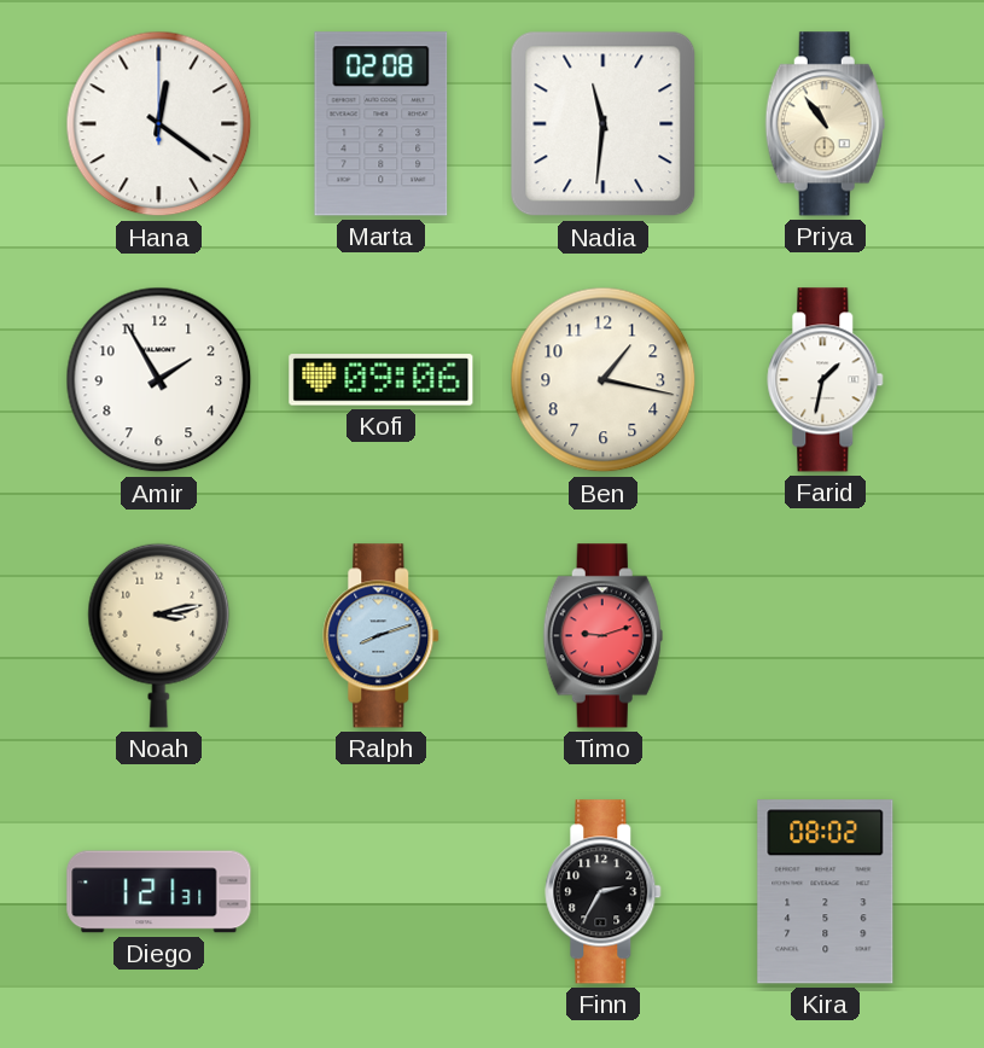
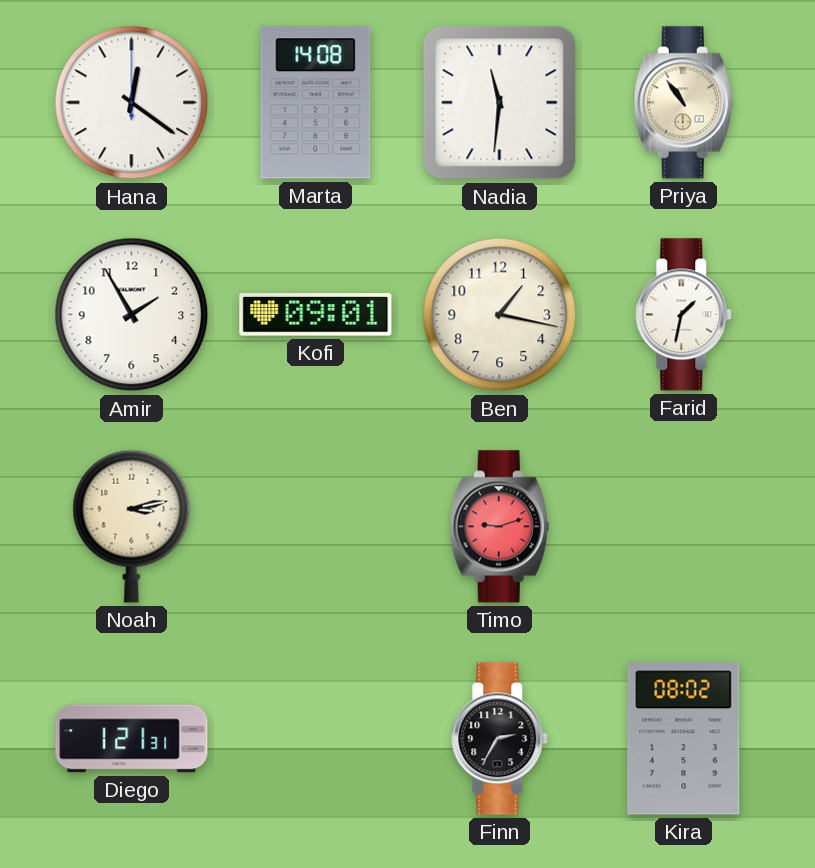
Marta: 02:08 -> 14:08 (316, 103)
Kofi: 09:06 -> 09:01 (316, 315)
Ralph: 8:12 -> none (382, 636)
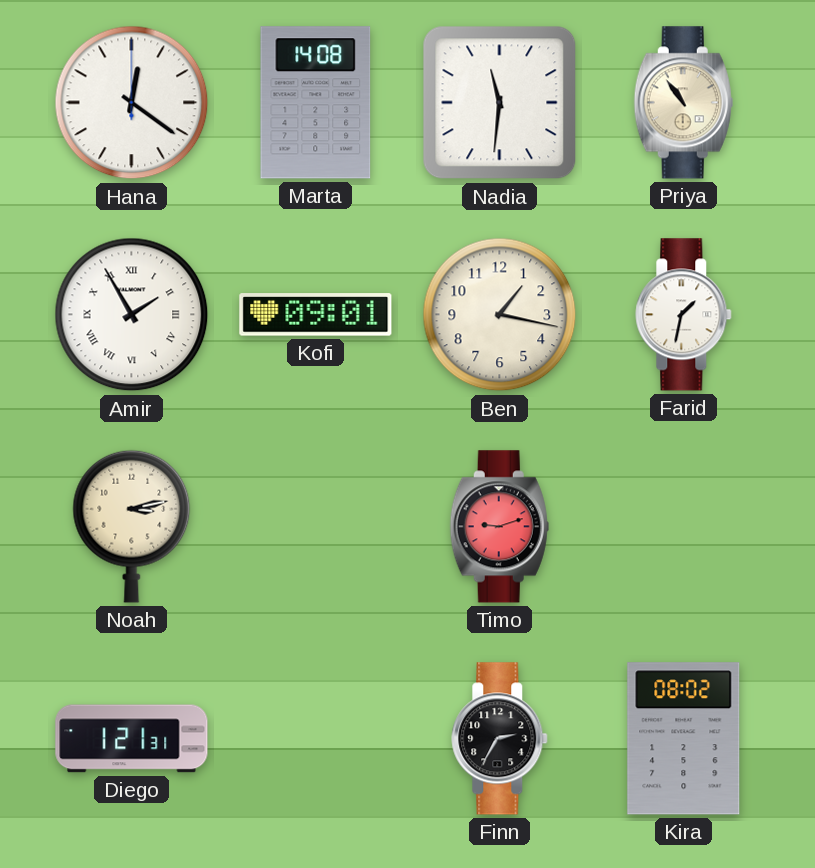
Amir numerals: Arabic -> Roman (132, 315)
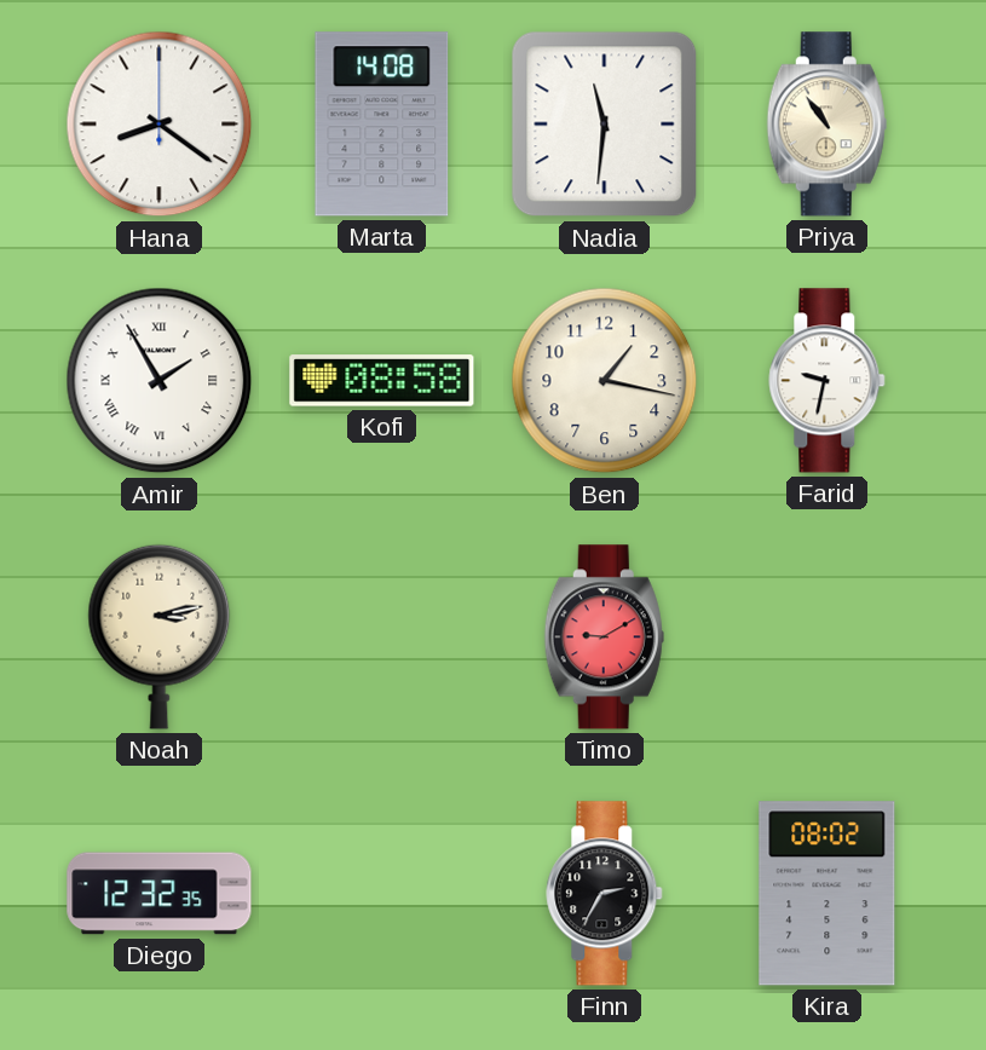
Hana: 12:21 -> 8:21 (160, 125)
Kofi: 09:01 -> 08:58 (382, 381)
Farid: 1:32 -> 9:32 (828, 381)
Timo: 9:12 -> 9:10 (604, 637)
Diego: 1:21 -> 12:32 (160, 894)
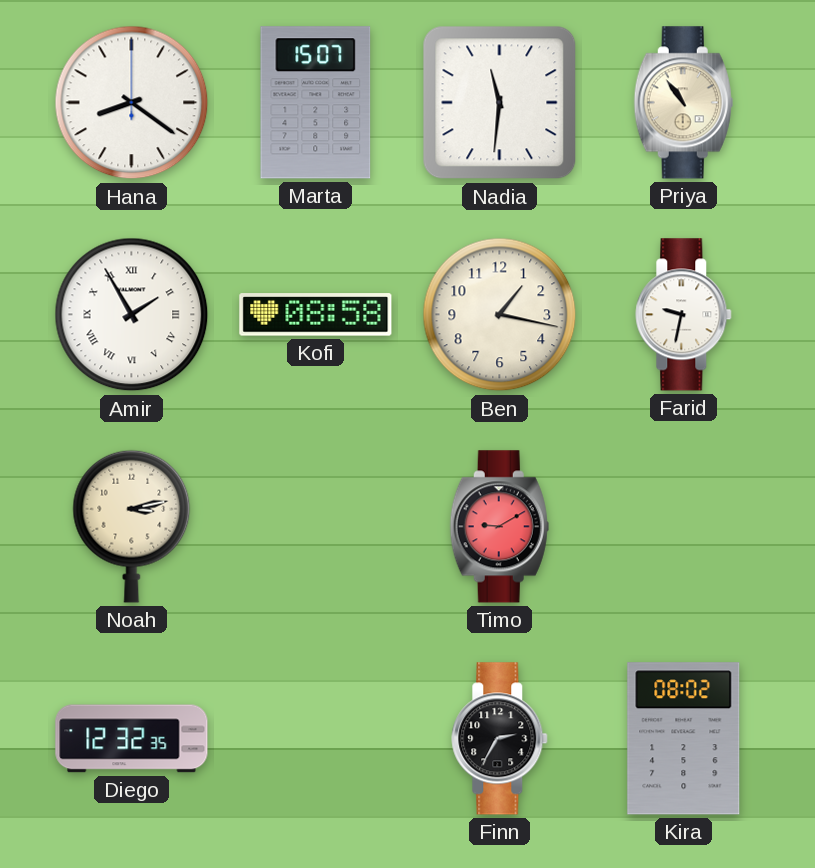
Marta: 14:08 -> 15:07 (316, 103)
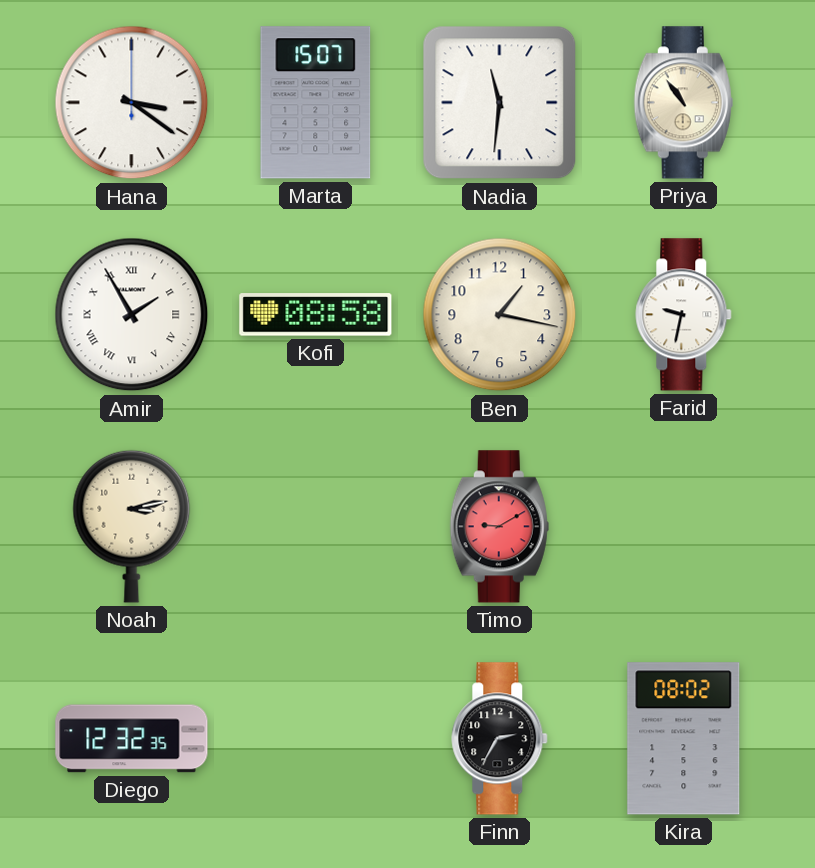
Hana: 8:21 -> 3:21 (132, 103)
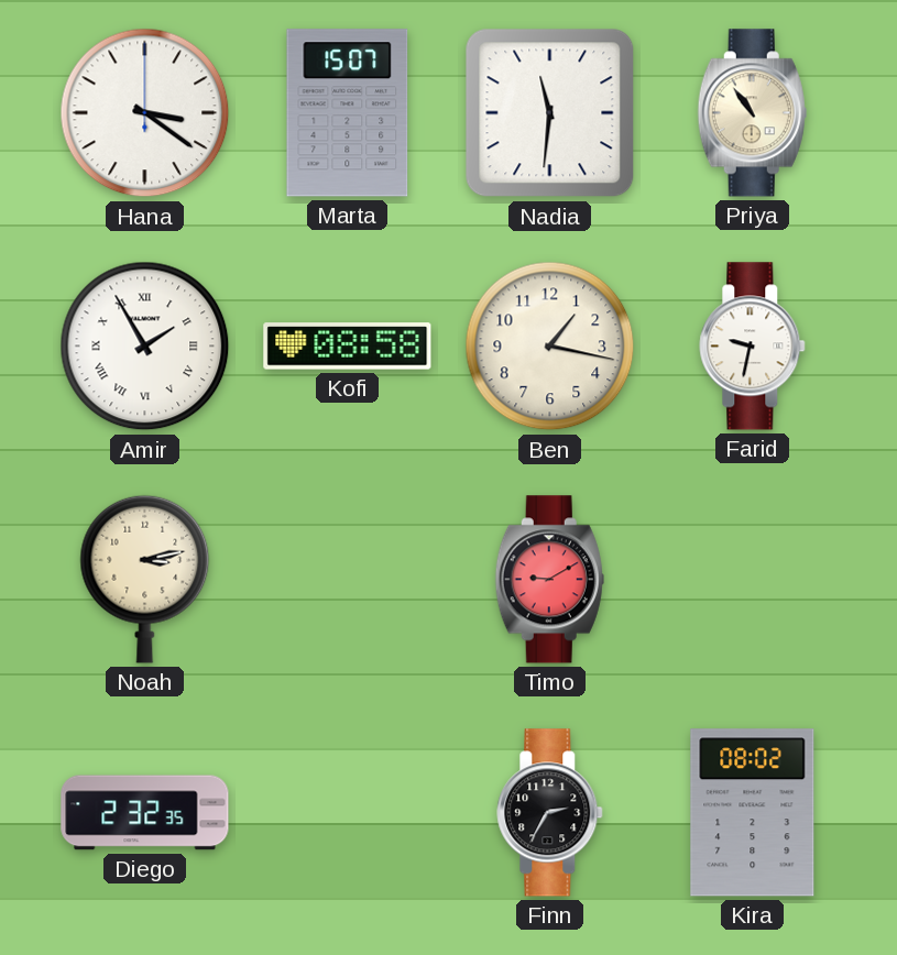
Diego: 12:32 -> 2:32 (145, 813)
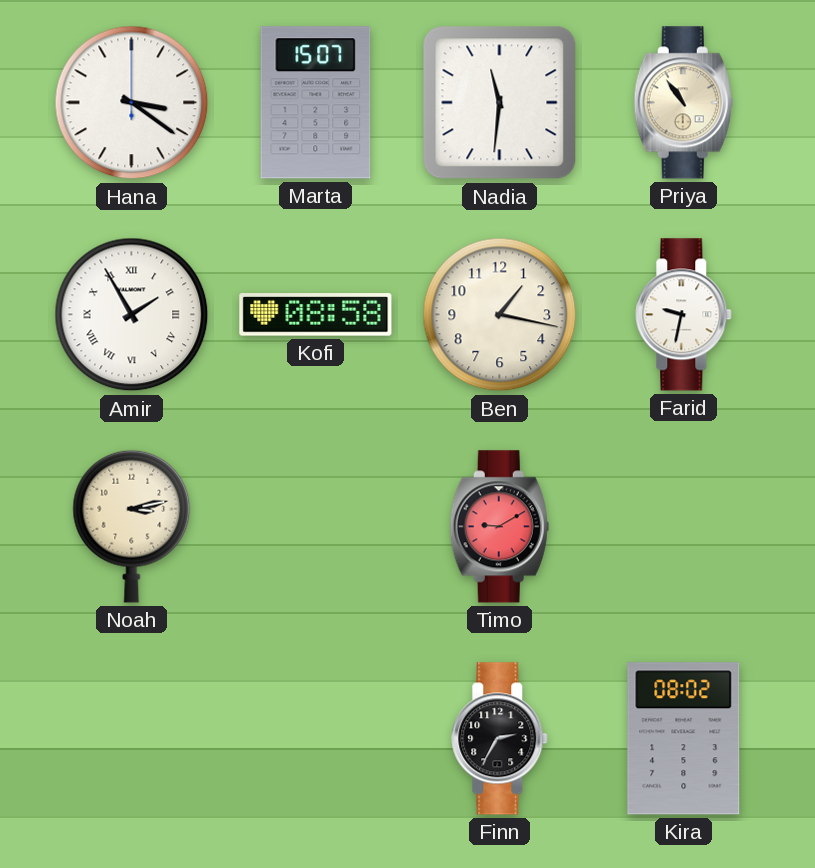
Diego: 2:32 -> none (145, 813)
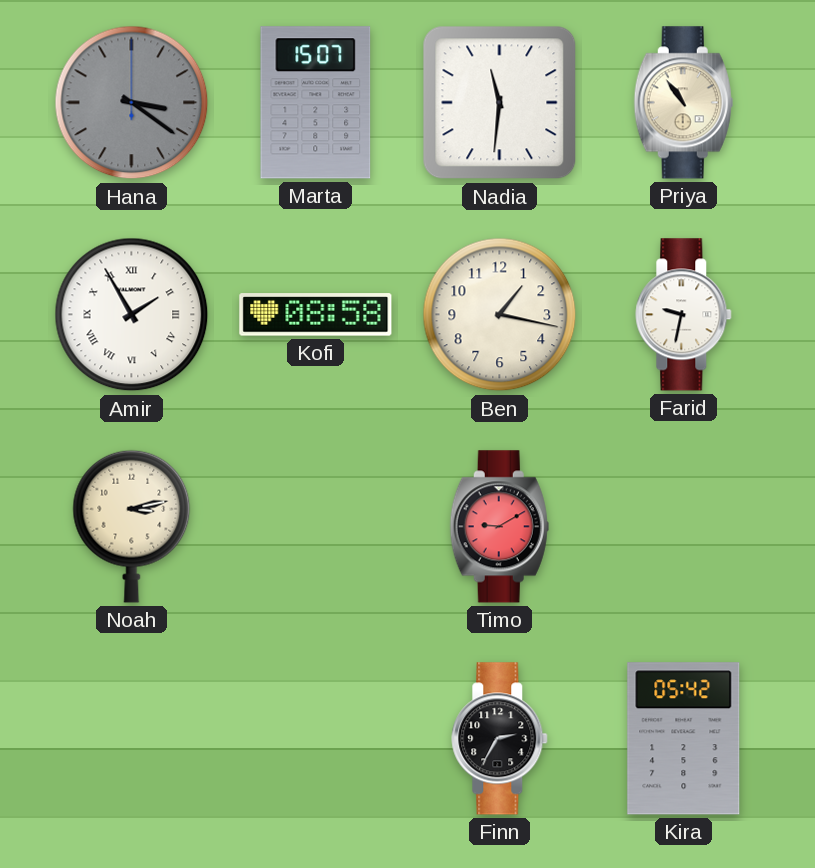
Hana dial: white -> grey (132, 103)
Kira: 08:02 -> 05:42 (684, 739)
